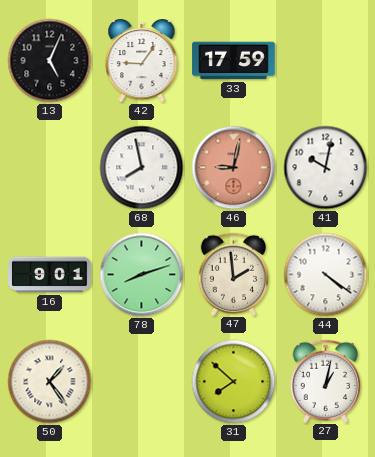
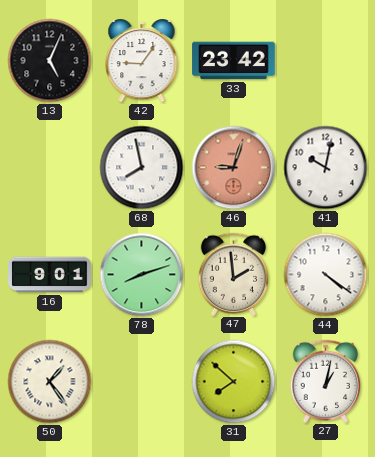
33: 17:59 -> 23:42 (234, 61)
46: 9:02 -> 9:03 (234, 168)
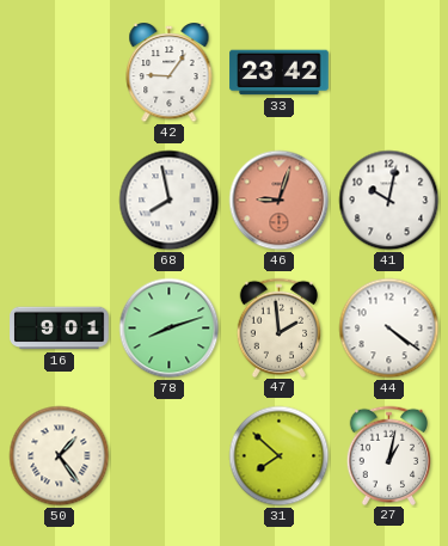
13: 5:04 -> none (50, 61)
